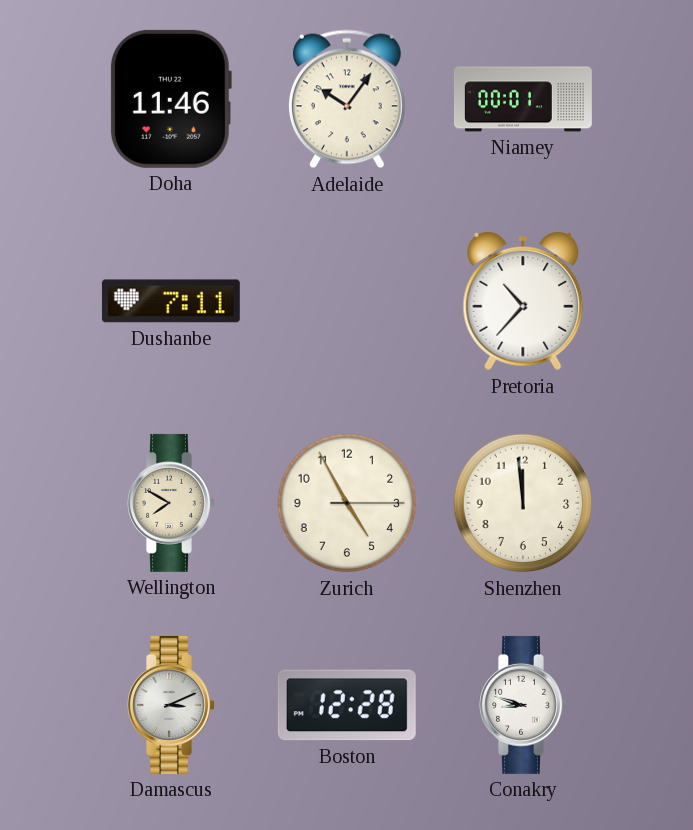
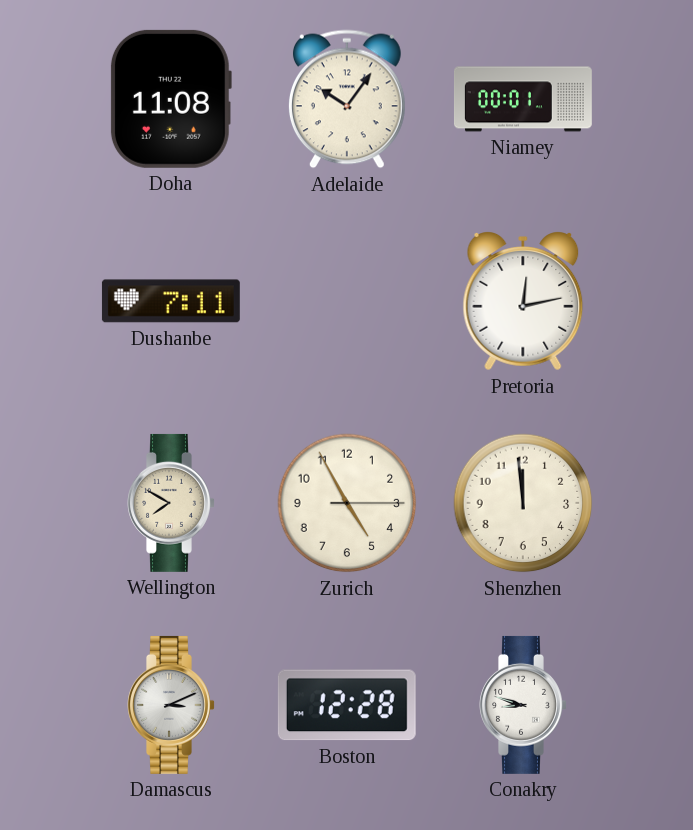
Doha: 11:46 -> 11:08 (170, 99)
Pretoria: 10:37 -> 12:13 (523, 301)
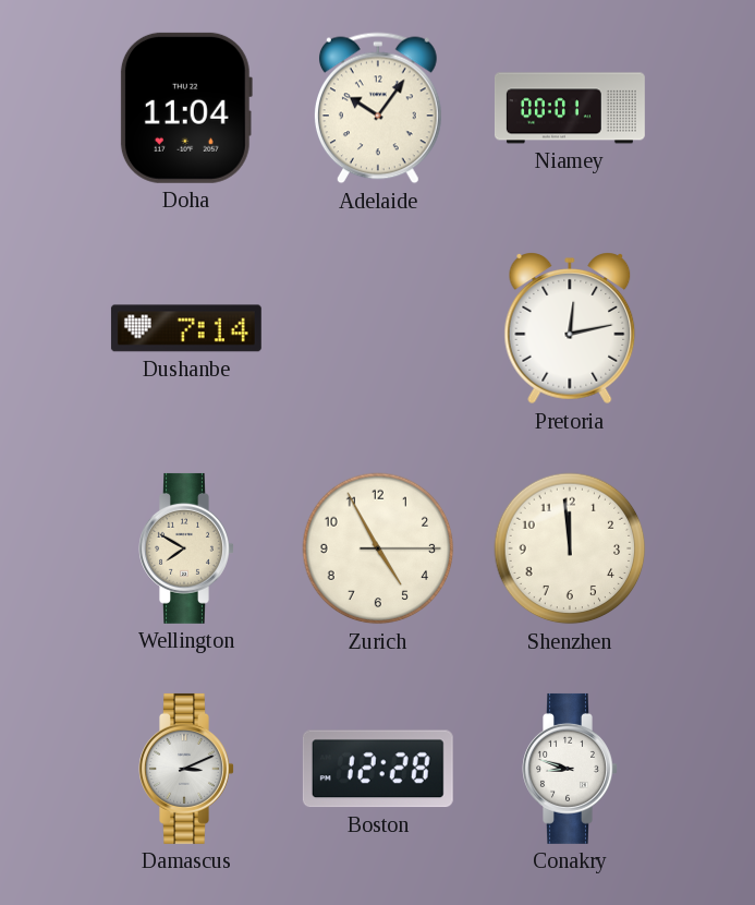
Doha: 11:08 -> 11:04 (185, 108)
Dushanbe: 7:11 -> 7:14 (186, 328)
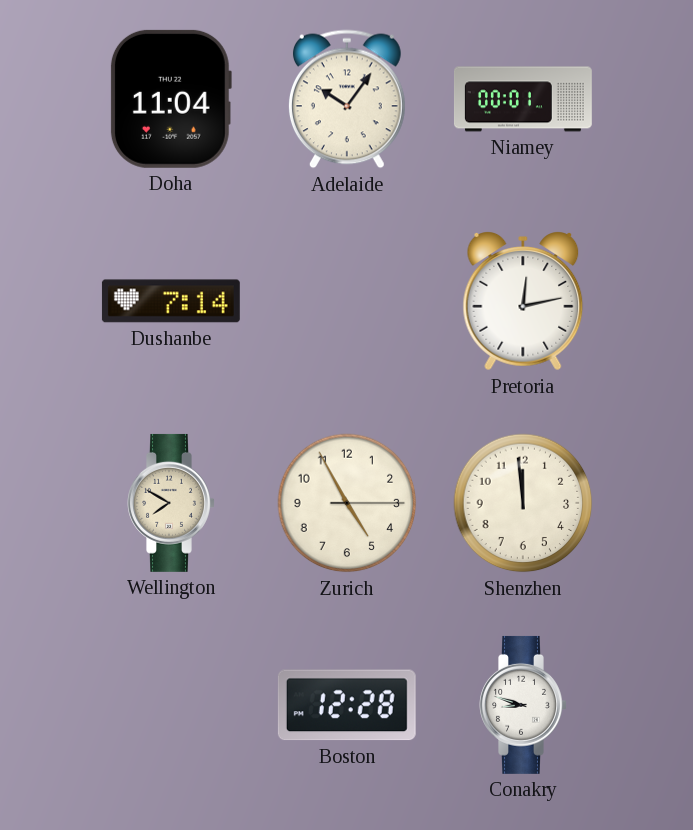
Damascus: 3:11 -> none (186, 769)
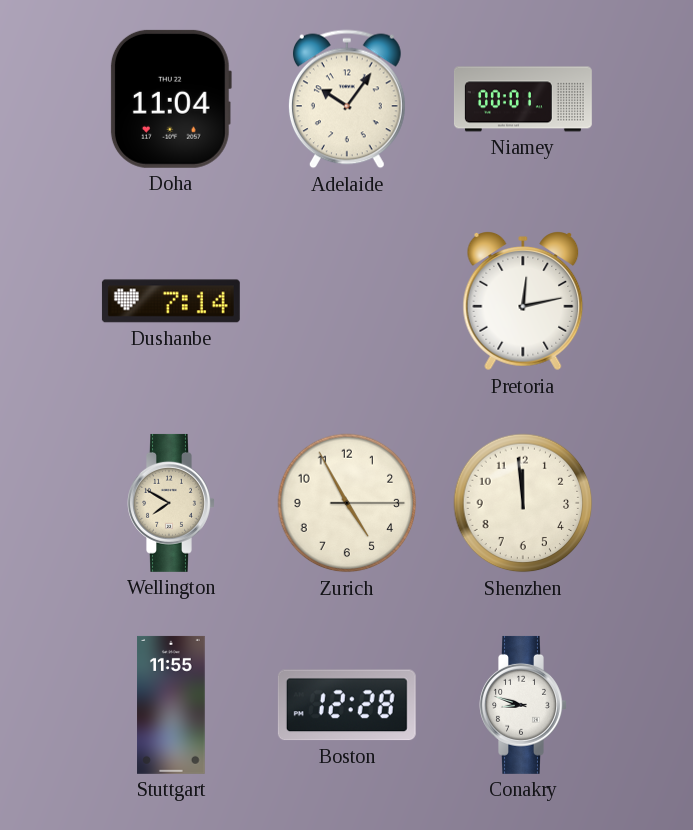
Stuttgart: none -> 11:55 (171, 705)
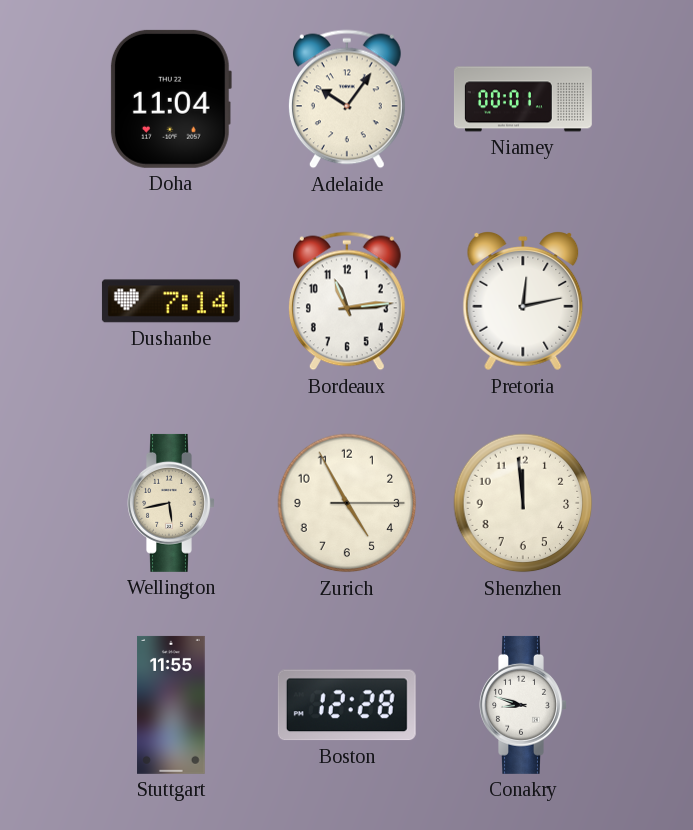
Bordeaux: none -> 11:14 (347, 301)
Wellington: 7:50 -> 5:43 (171, 503)
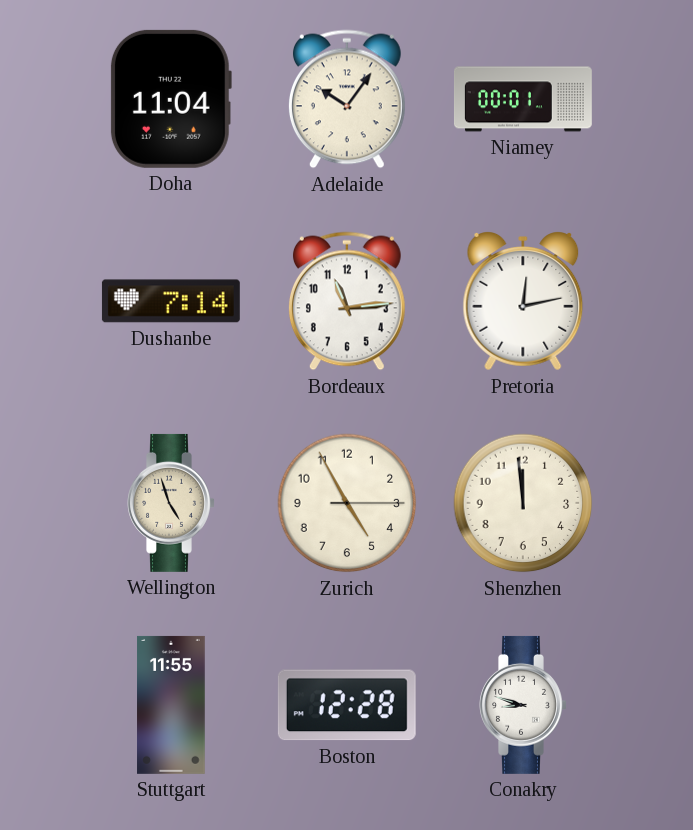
Wellington: 5:43 -> 4:57 (171, 503)
